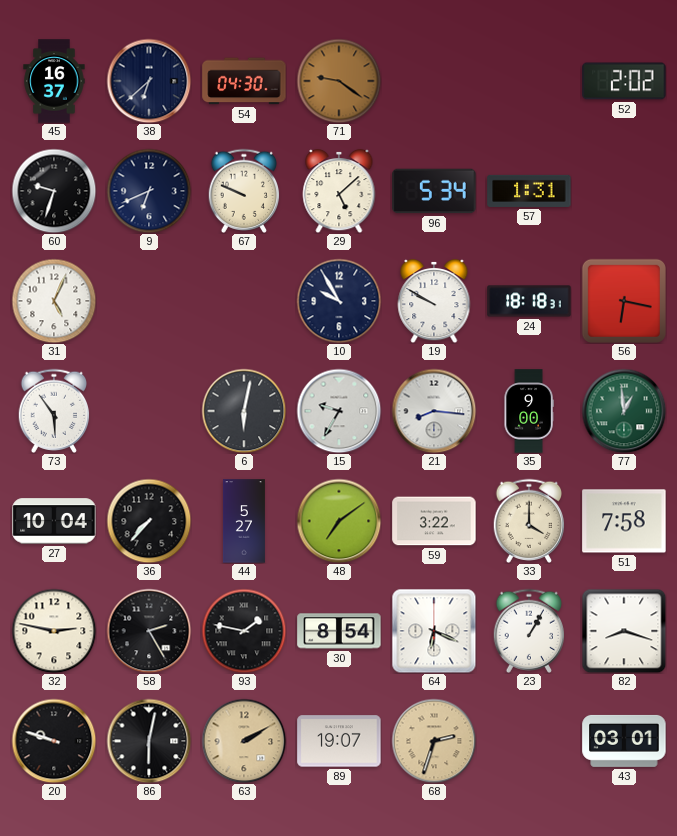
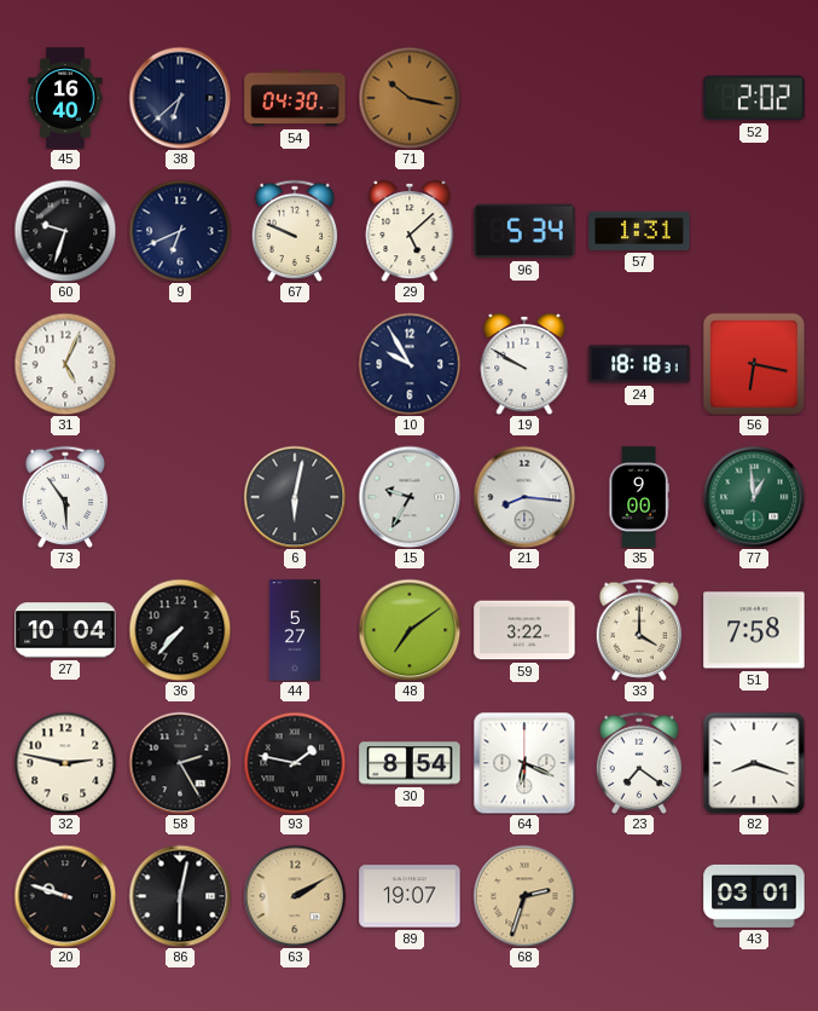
45: 16:37 -> 16:40 (65, 98)
71: 9:21 -> 10:17 (410, 98)
23: 1:05 -> 7:21 (639, 763)
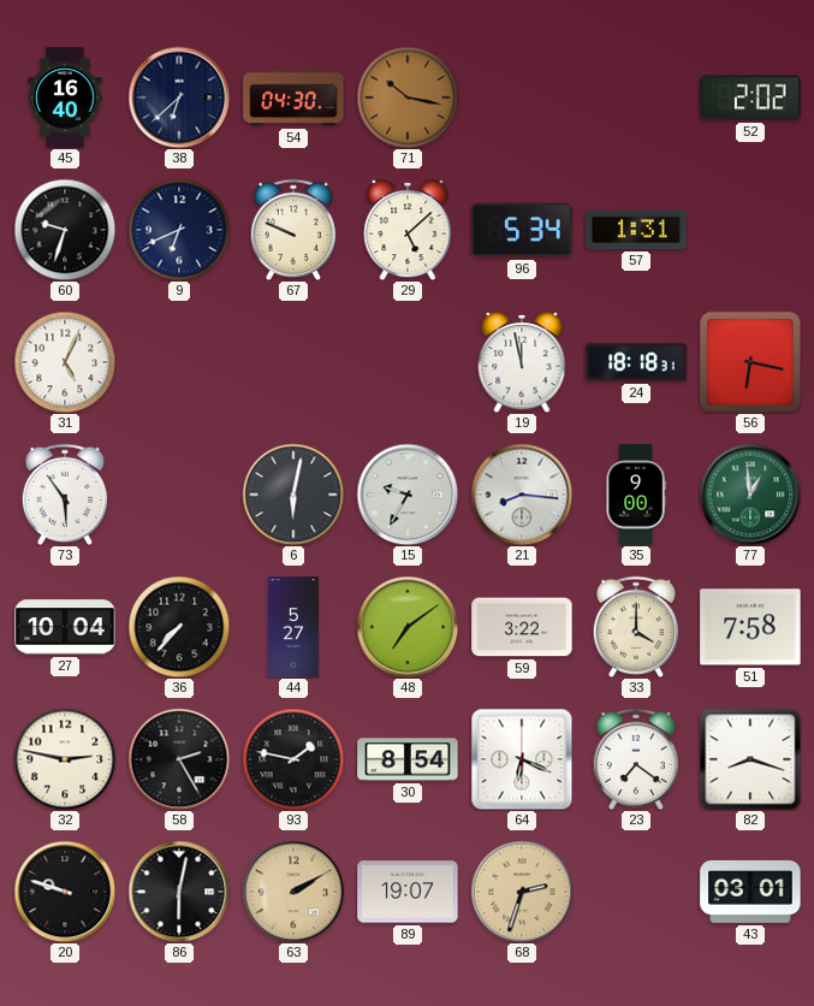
10: 9:55 -> none (410, 364)
19: 9:50 -> 11:58 (522, 362)
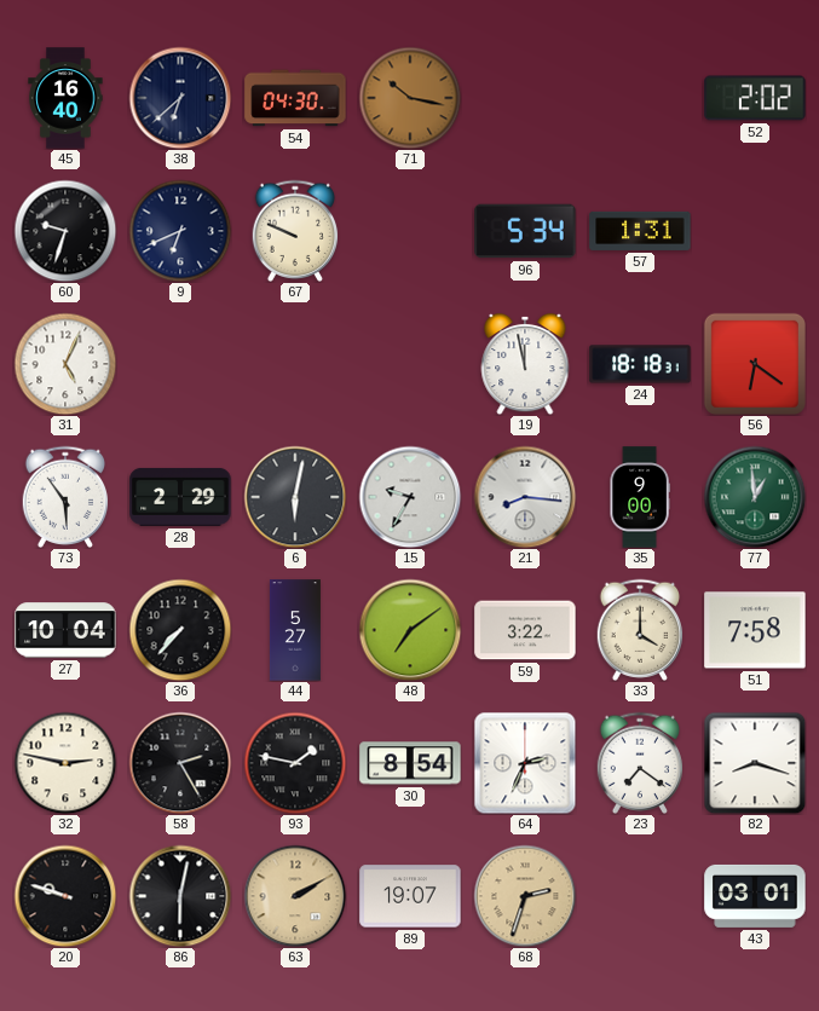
29: 5:08 -> none (408, 230)
56: 6:17 -> 6:21 (755, 364)
28: none -> 2:29 (180, 497)
64: 6:19 -> 2:34 (525, 763)
